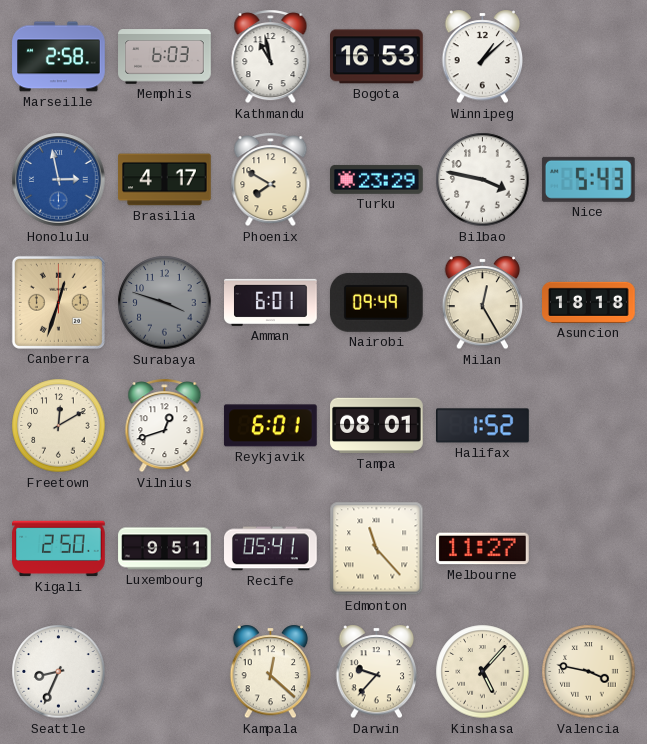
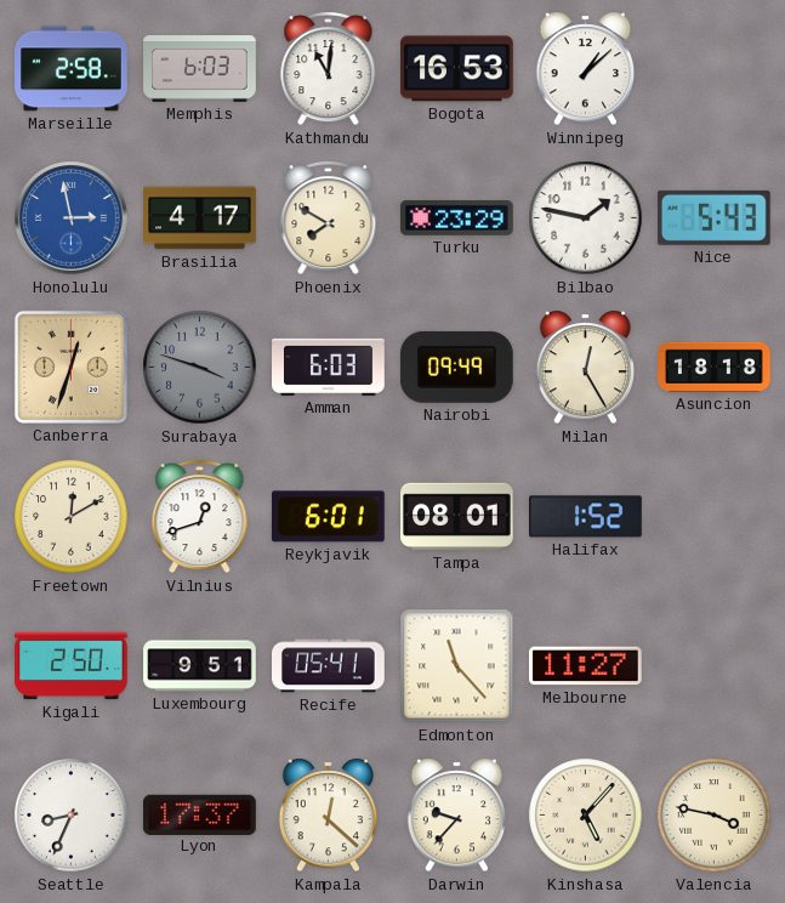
Kathmandu: 10:58 -> 11:01 (329, 69)
Bilbao: 3:47 -> 1:47 (586, 218)
Amman: 6:01 -> 6:03 (329, 367)
Lyon: none -> 17:37 (200, 814)
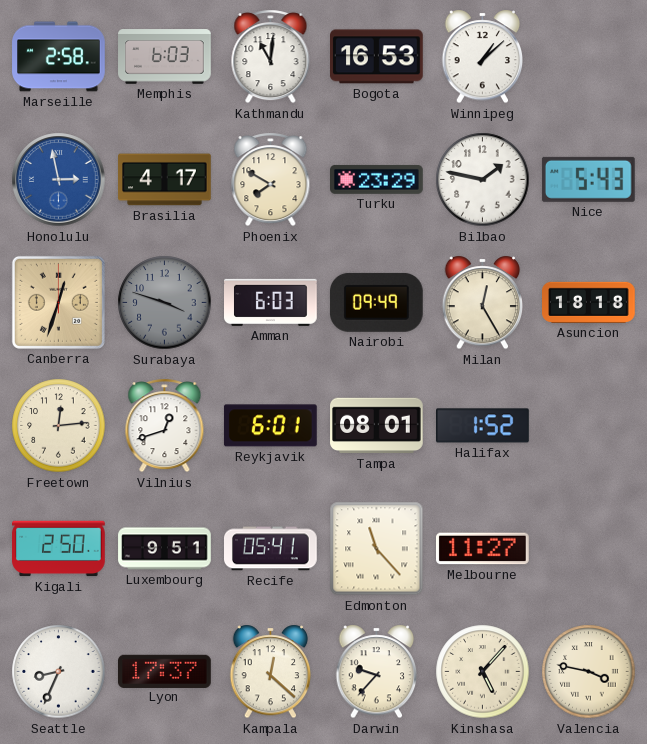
Freetown: 12:10 -> 12:14 (59, 426)
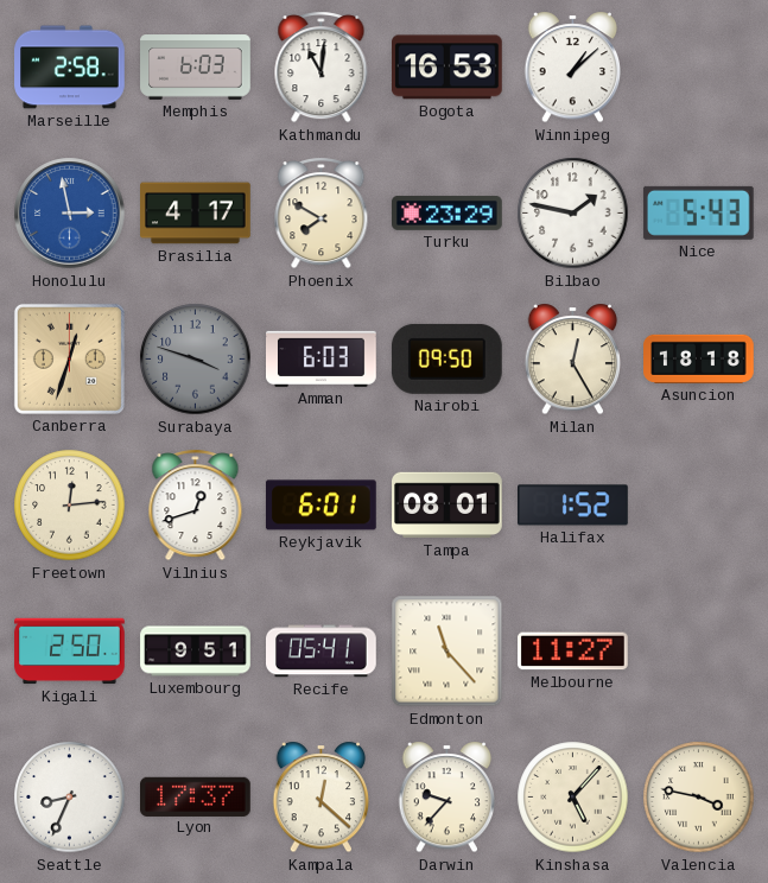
Nairobi: 09:49 -> 09:50 (446, 358)
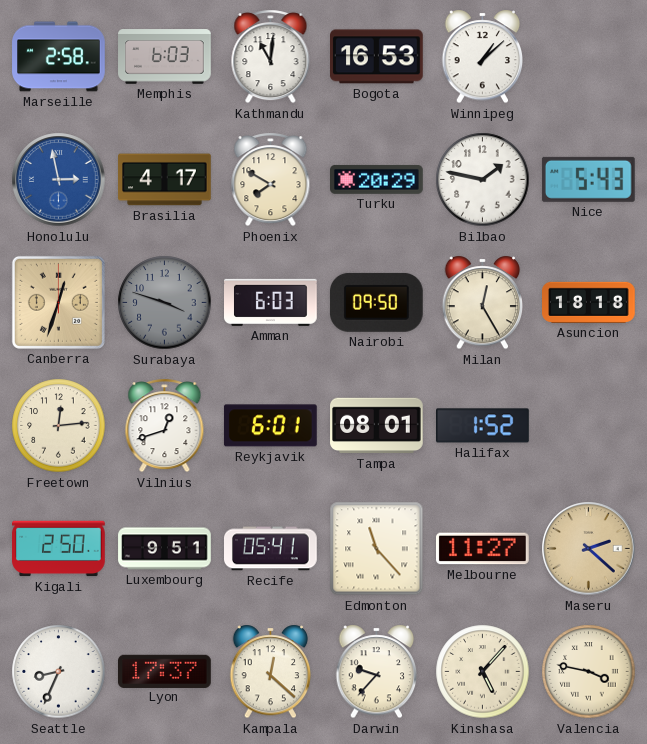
Turku: 23:29 -> 20:29 (377, 180)
Maseru: none -> 2:22 (589, 549)
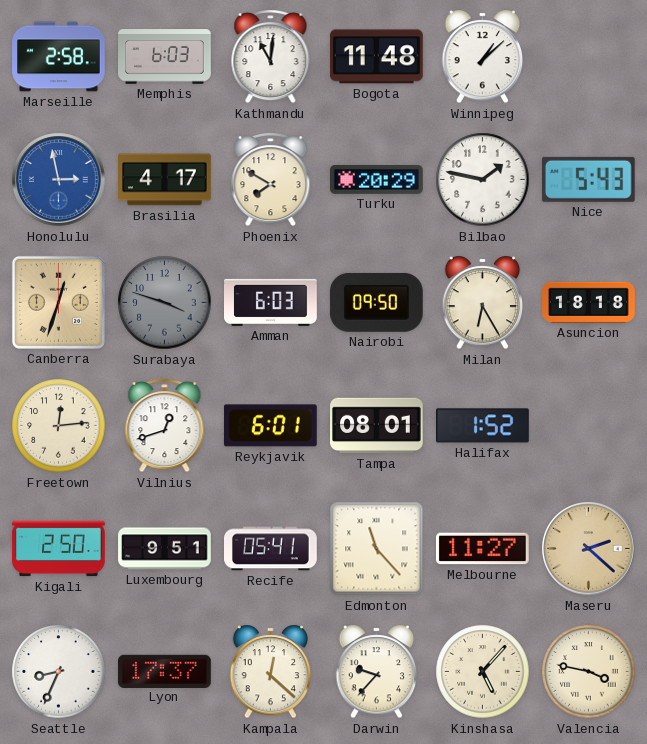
Bogota: 16:53 -> 11:48 (377, 57)
Milan: 12:25 -> 6:25 (483, 303)
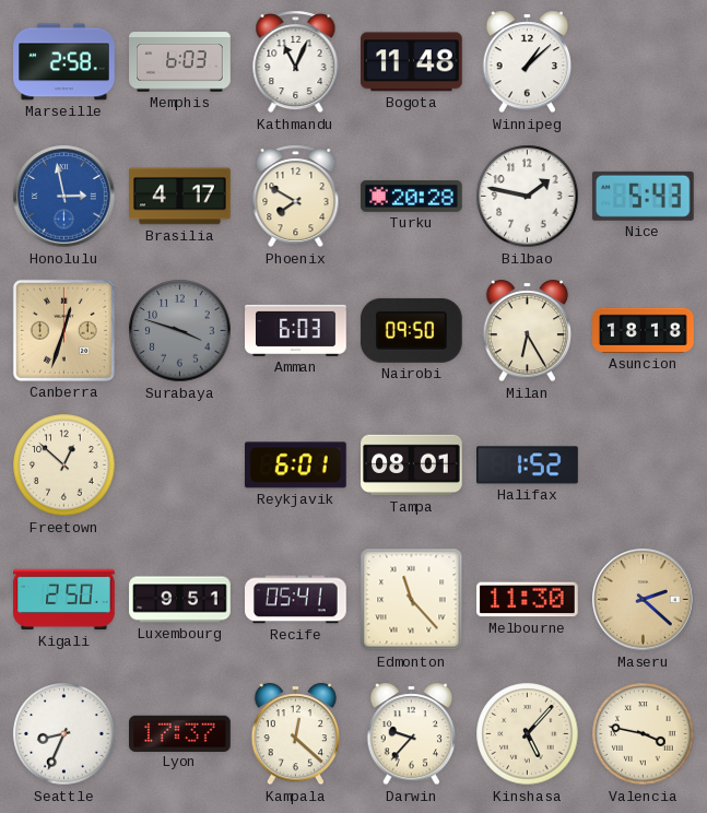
Kathmandu: 11:01 -> 11:04 (296, 62)
Turku: 20:29 -> 20:28 (412, 197)
Freetown: 12:14 -> 12:52 (64, 466)
Vilnius: 12:42 -> none (165, 426)
Melbourne: 11:27 -> 11:30 (528, 600)
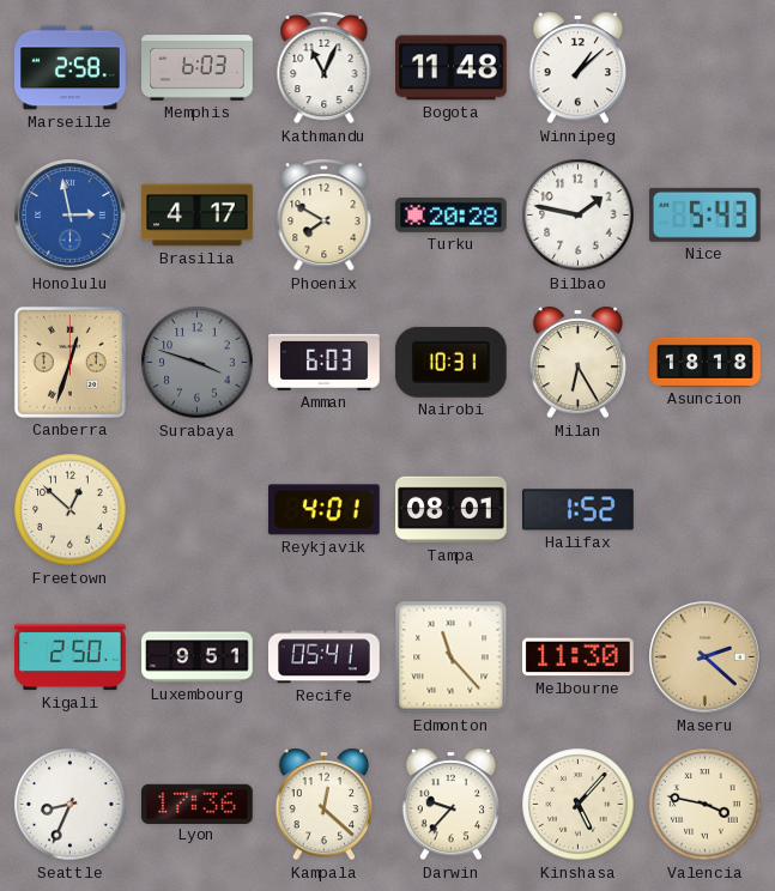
Nairobi: 09:50 -> 10:31 (450, 362)
Reykjavik: 6:01 -> 4:01 (323, 510)
Lyon: 17:37 -> 17:36 (198, 804)
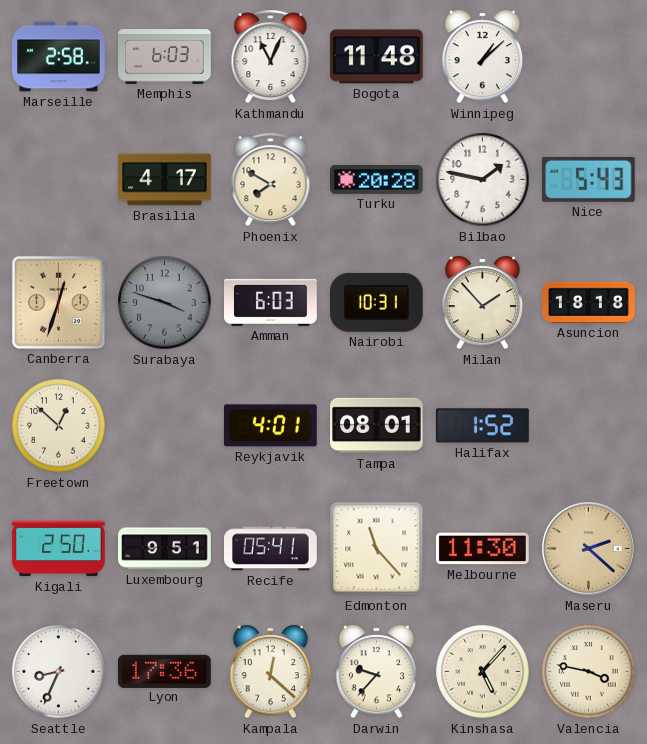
Honolulu: 2:58 -> none (71, 216)
Milan: 6:25 -> 1:53 (483, 303)
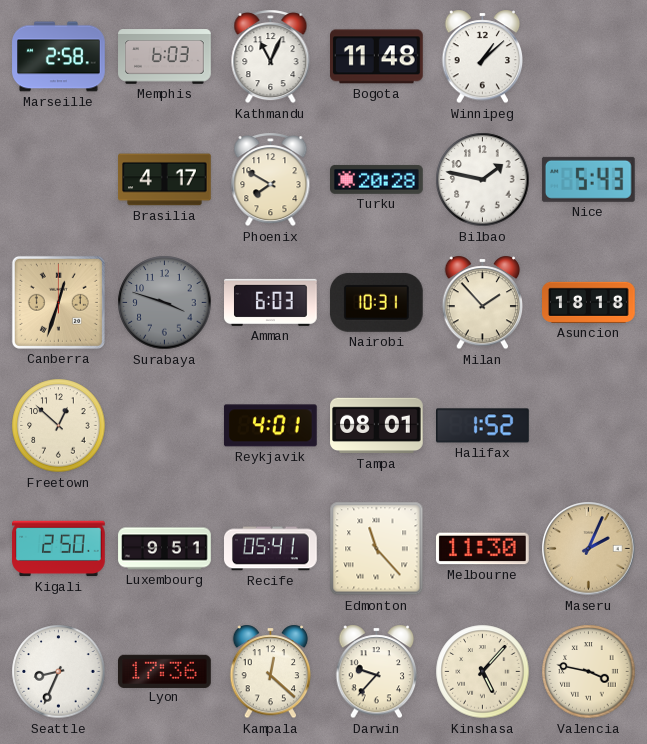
Maseru: 2:22 -> 2:04 (589, 549)
